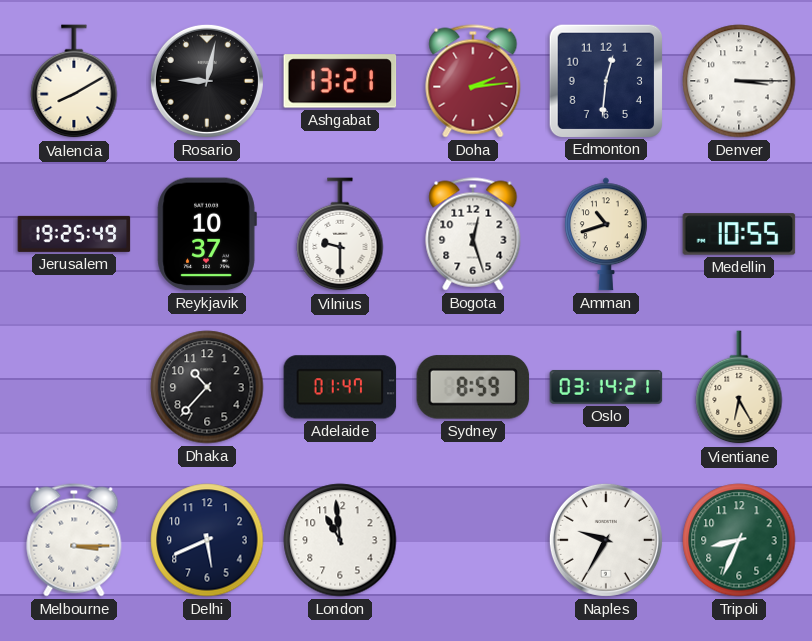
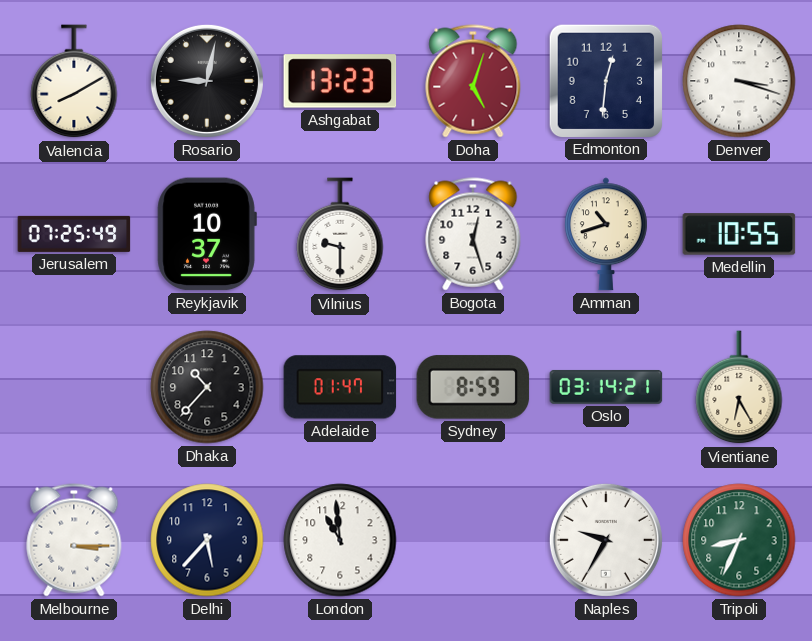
Ashgabat: 13:21 -> 13:23 (340, 81)
Doha: 2:14 -> 5:03 (473, 81)
Denver: 3:15 -> 3:18 (739, 81)
Jerusalem: 19:25 -> 07:25 (74, 234)
Delhi: 5:41 -> 5:37 (207, 540)
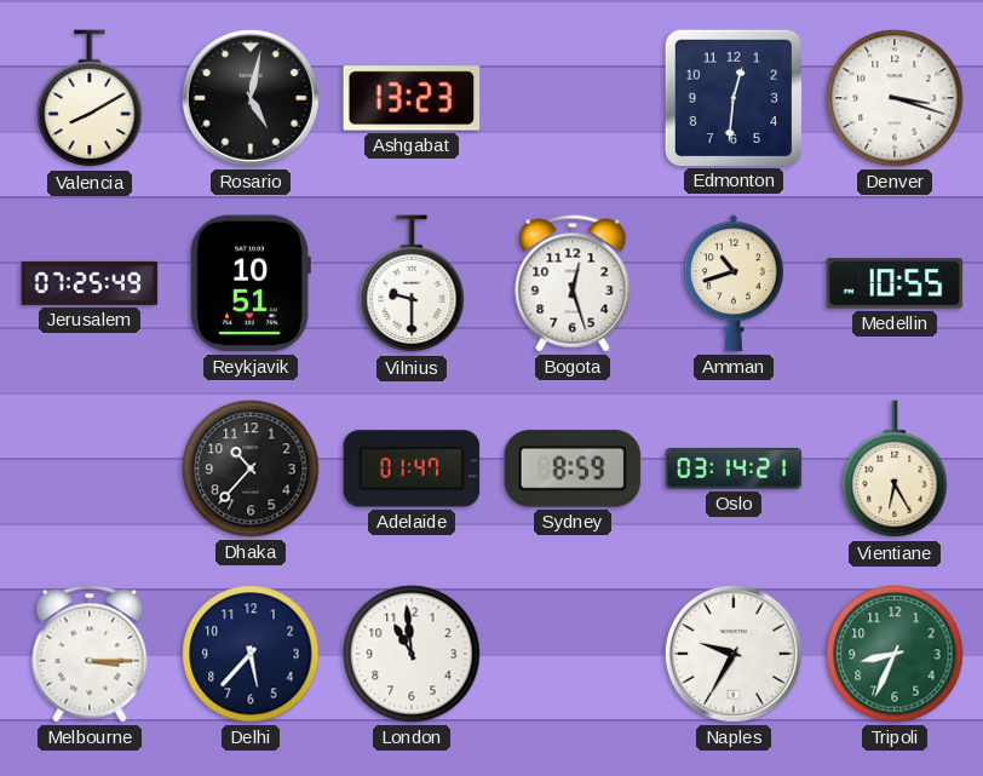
Rosario: 9:02 -> 5:02 (251, 98)
Doha: 5:03 -> none (473, 81)
Reykjavik: 10:37 -> 10:51 (251, 283)
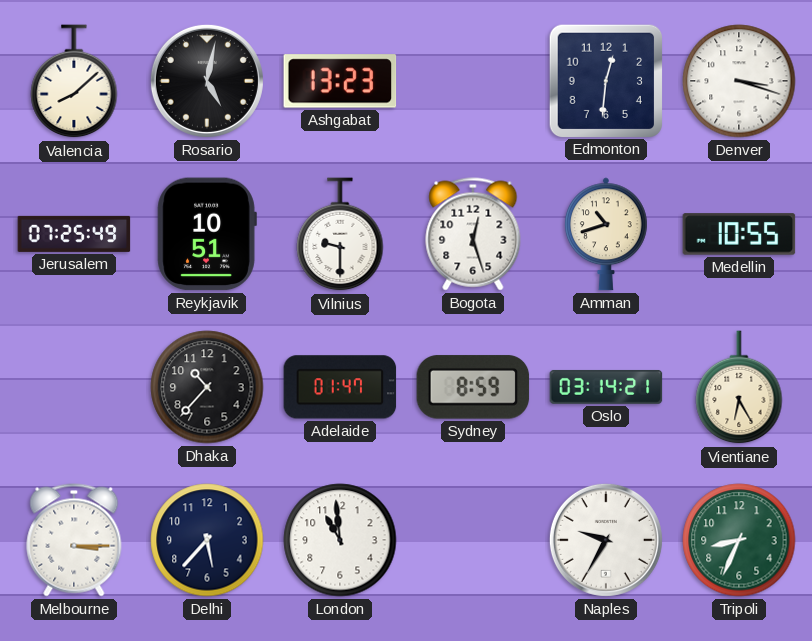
Valencia: 8:10 -> 8:08 (74, 82)
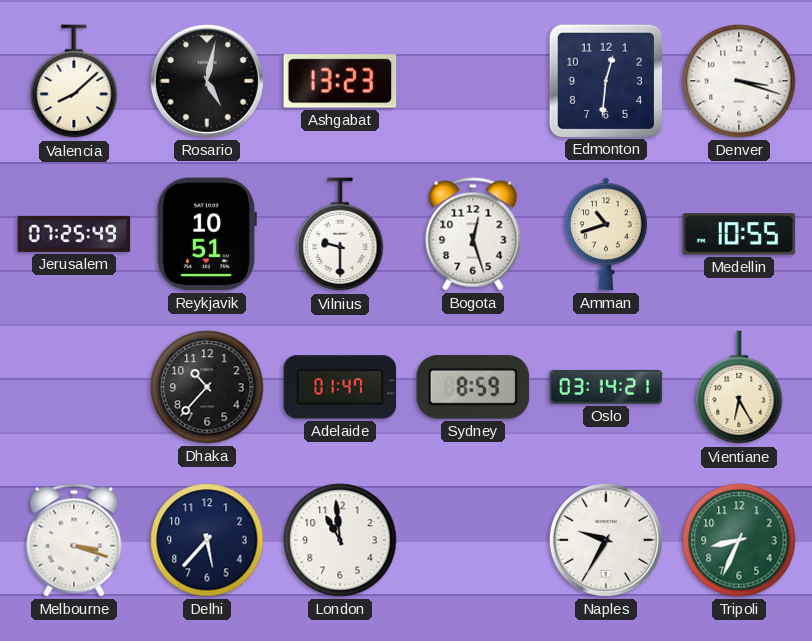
Melbourne: 3:15 -> 3:18 (74, 540)
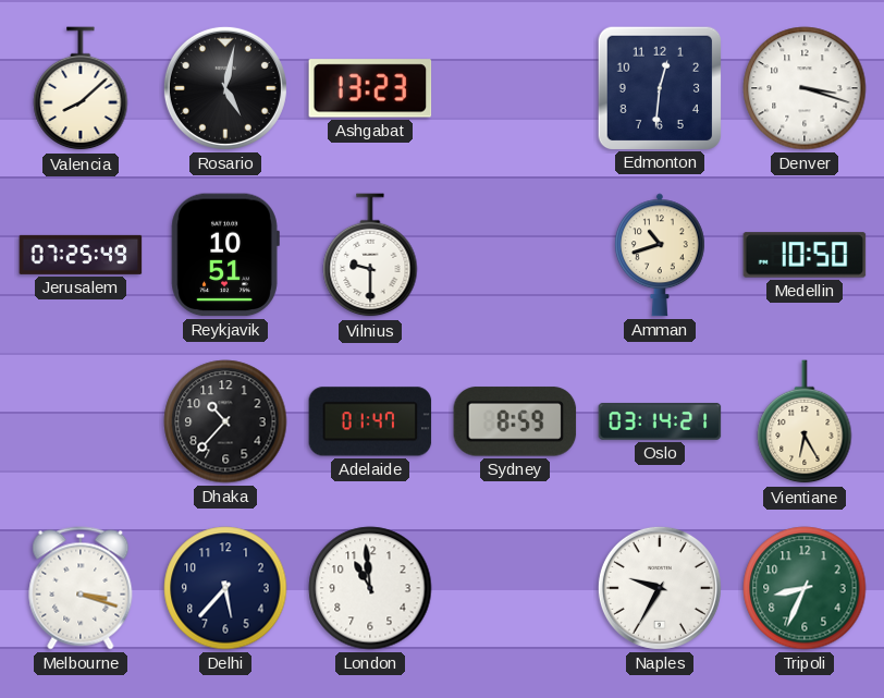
Bogota: 12:27 -> none (473, 234)
Medellin: 10:55 -> 10:50 (805, 255)
